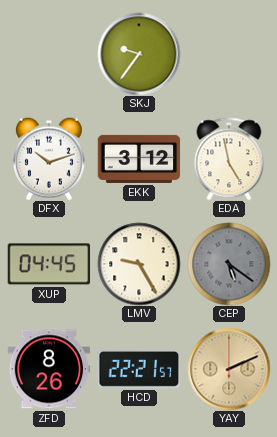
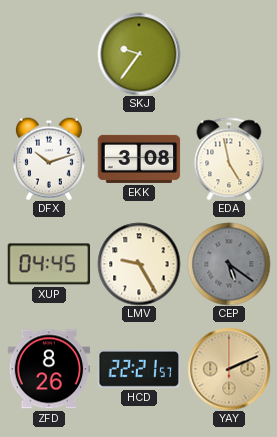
EKK: 3:12 -> 3:08 (139, 159)
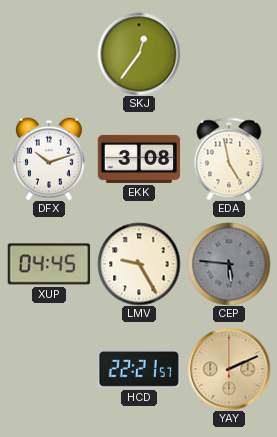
SKJ: 9:36 -> 12:36 (139, 54)
CEP: 5:21 -> 5:46 (229, 264)
ZFD: 8:26 -> none (49, 369)
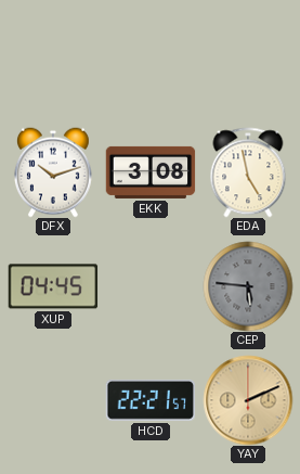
SKJ: 12:36 -> none (139, 54)
LMV: 9:25 -> none (139, 264)
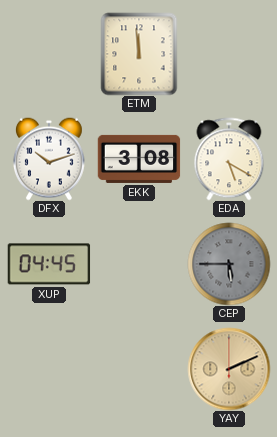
ETM: none -> 11:59 (139, 54)
EDA: 4:58 -> 5:20 (229, 159)
CEP: 5:46 -> 5:45 (229, 264)
HCD: 22:21 -> none (151, 400)
